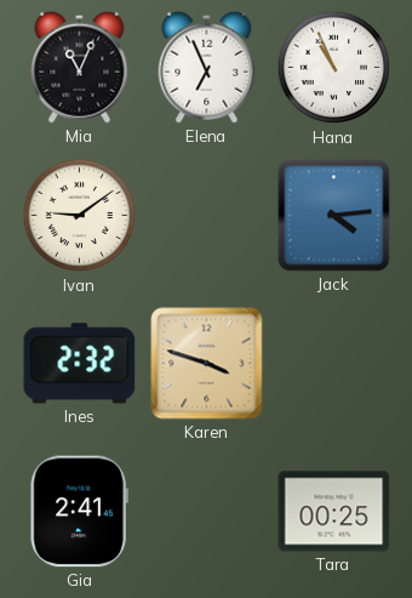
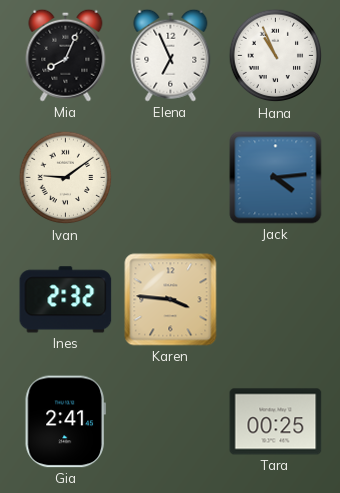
Mia: 11:04 -> 8:04 (66, 55)
Karen: 3:48 -> 3:46 (171, 300)
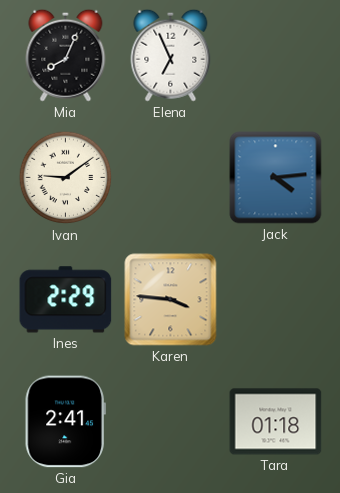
Hana: 10:56 -> none (276, 56)
Ines: 2:32 -> 2:29 (66, 300)
Tara: 00:25 -> 01:18 (276, 422)
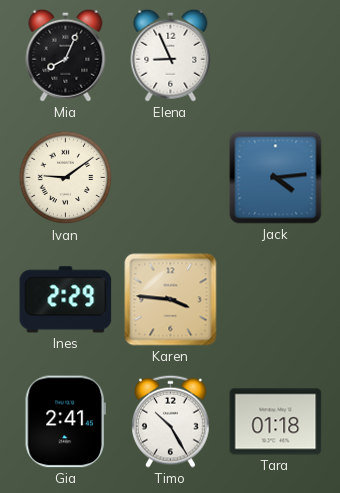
Elena: 6:56 -> 8:56 (171, 55)
Timo: none -> 10:25 (171, 421)
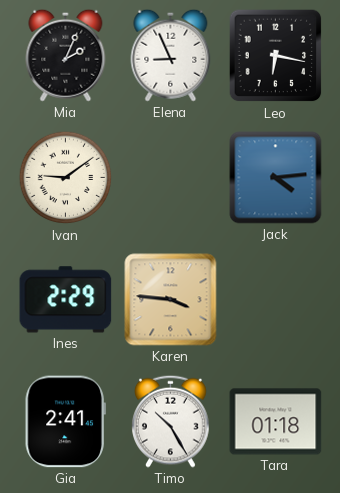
Mia: 8:04 -> 2:04 (66, 55)
Leo: none -> 6:17 (276, 56)
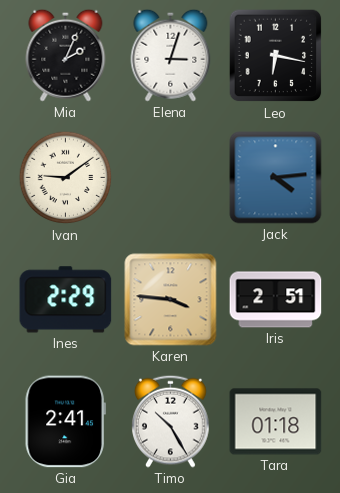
Elena: 8:56 -> 3:03 (171, 55)
Iris: none -> 2:51 (276, 300)
